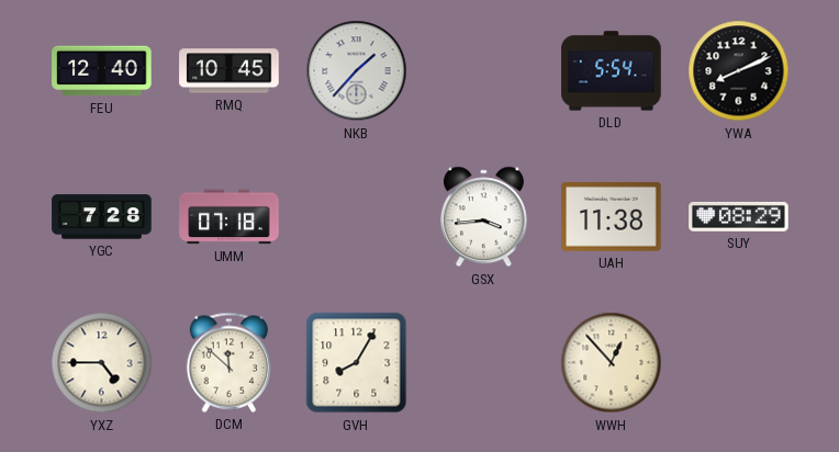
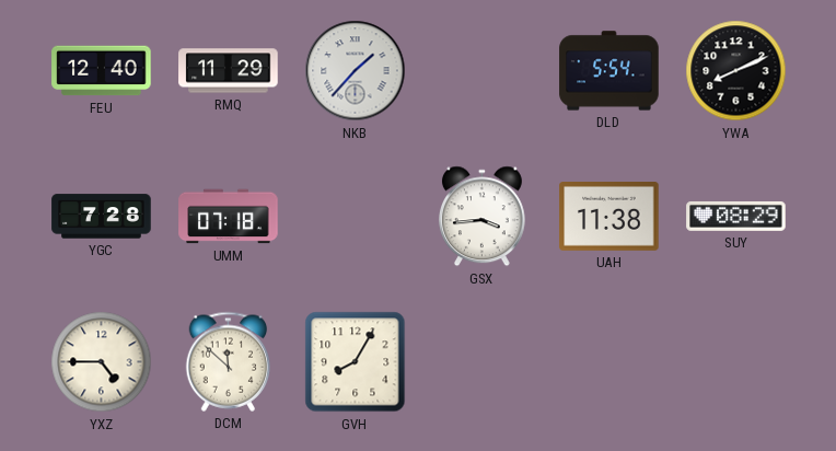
RMQ: 10:45 -> 11:29 (229, 71)
WWH: 12:53 -> none (612, 363)
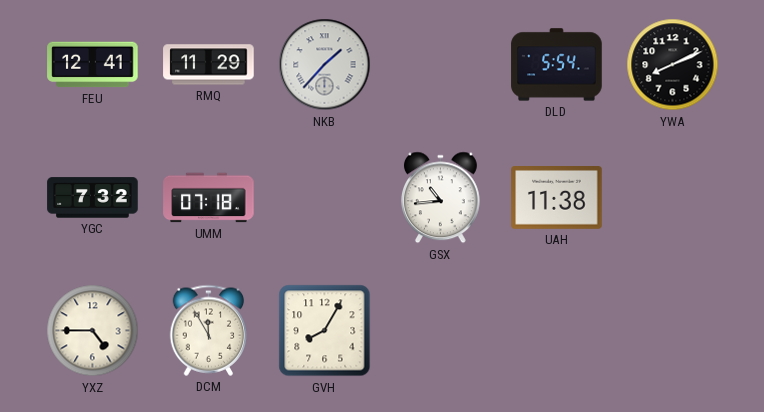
FEU: 12:40 -> 12:41 (93, 65)
YGC: 7:28 -> 7:32 (93, 198)
GSX: 3:44 -> 10:44 (440, 198)
SUY: 08:29 -> none (736, 216)
DCM: 11:52 -> 11:55 (209, 330)
